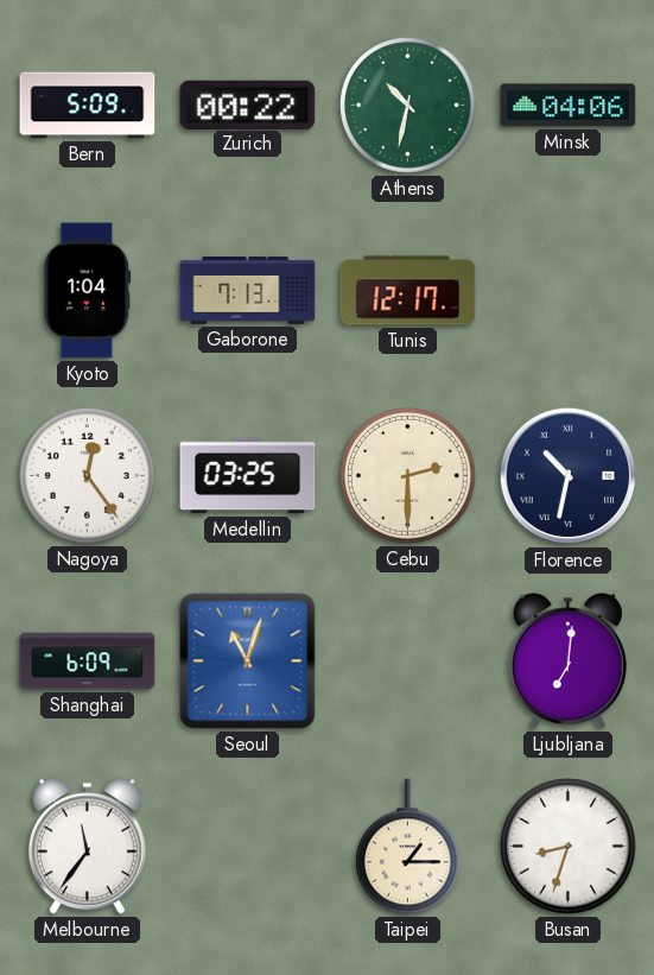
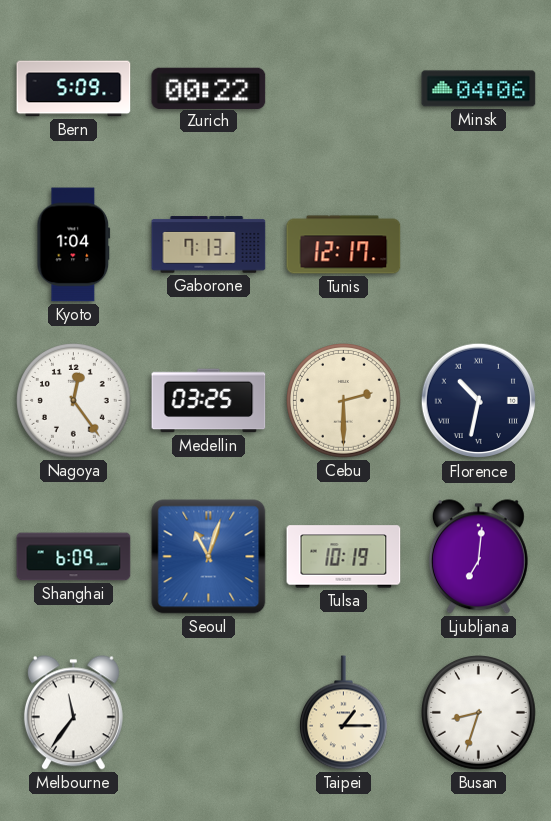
Athens: 10:32 -> none (408, 106)
Tulsa: none -> 10:19 (344, 557)
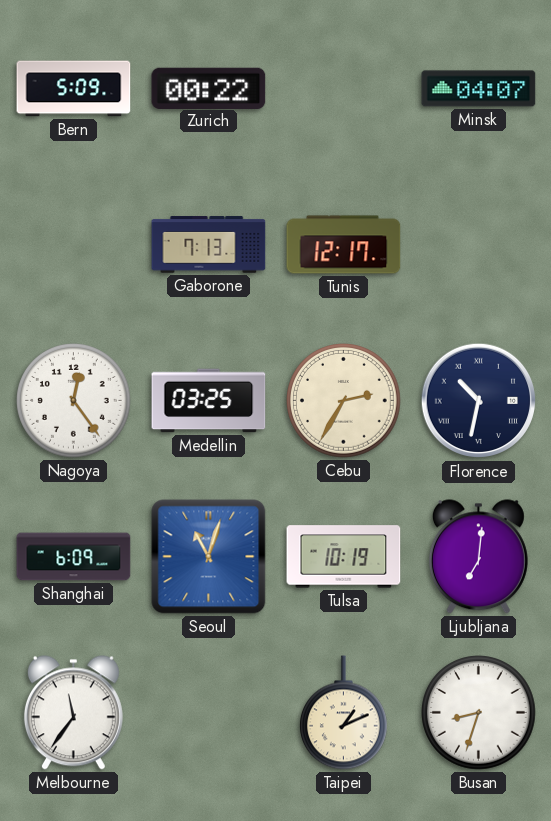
Minsk: 04:06 -> 04:07 (479, 89)
Kyoto: 1:04 -> none (74, 245)
Cebu: 2:30 -> 2:35 (344, 401)
Taipei: 1:15 -> 1:11 (343, 713)
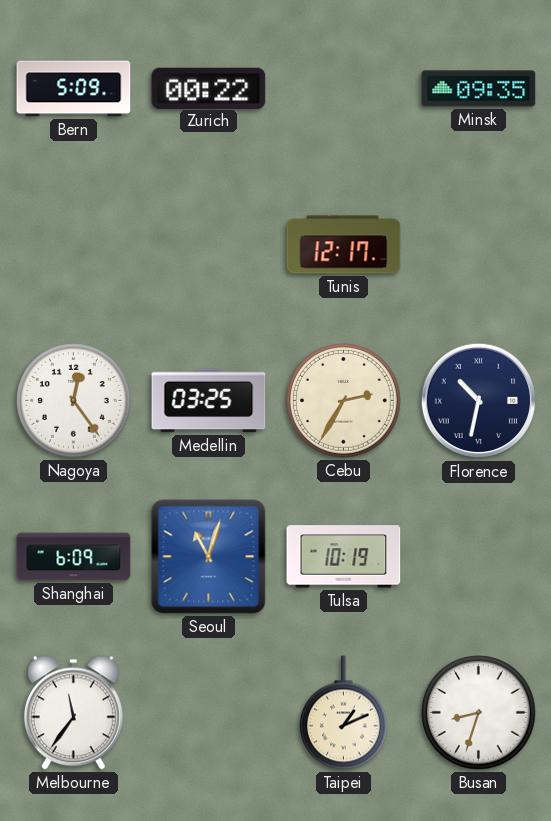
Minsk: 04:07 -> 09:35 (479, 89)
Gaborone: 7:13 -> none (209, 245)
Ljubljana: 7:01 -> none (478, 557)
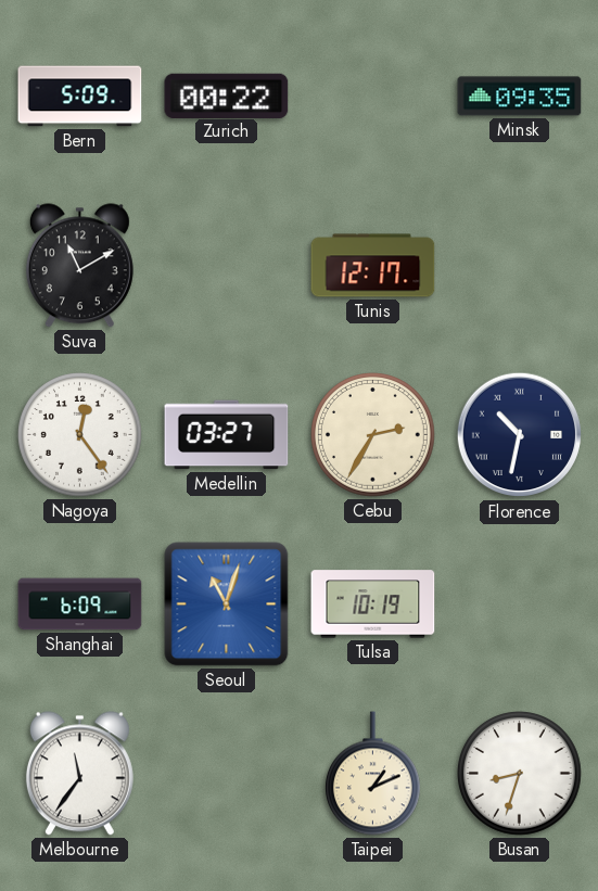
Suva: none -> 11:10 (79, 266)
Medellin: 03:25 -> 03:27 (227, 435)
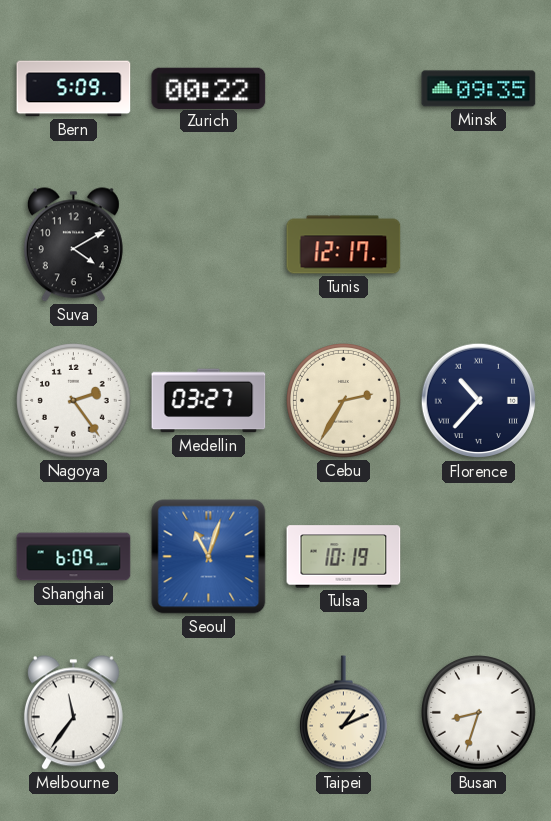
Suva: 11:10 -> 4:10 (73, 245)
Nagoya: 12:24 -> 2:24 (74, 401)
Florence: 10:32 -> 10:37 (479, 401)
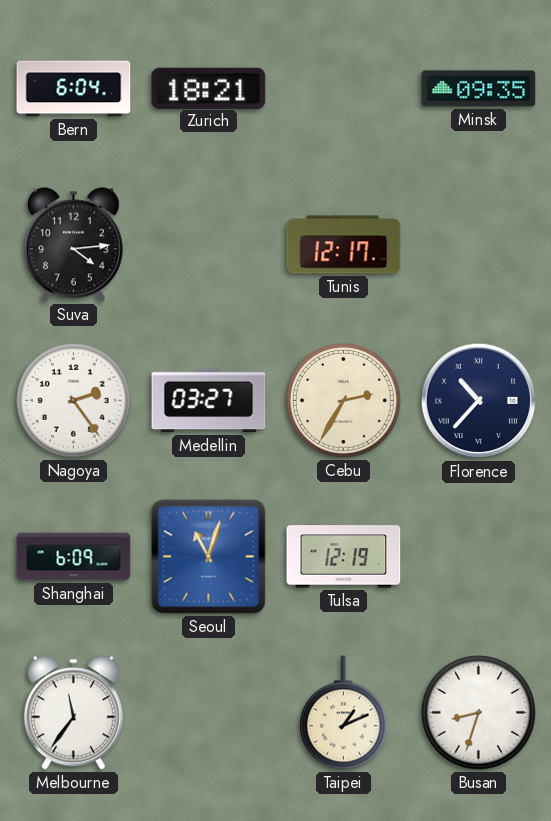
Bern: 5:09 -> 6:04 (74, 89)
Zurich: 00:22 -> 18:21 (209, 88)
Suva: 4:10 -> 4:14 (73, 245)
Tulsa: 10:19 -> 12:19 (344, 557)
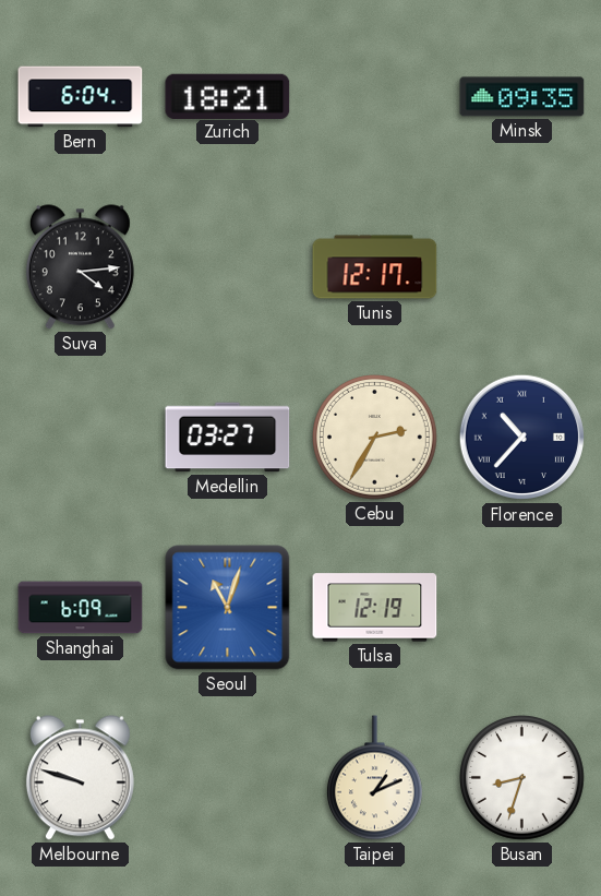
Nagoya: 2:24 -> none (74, 401)
Melbourne: 11:36 -> 9:48 (80, 778)
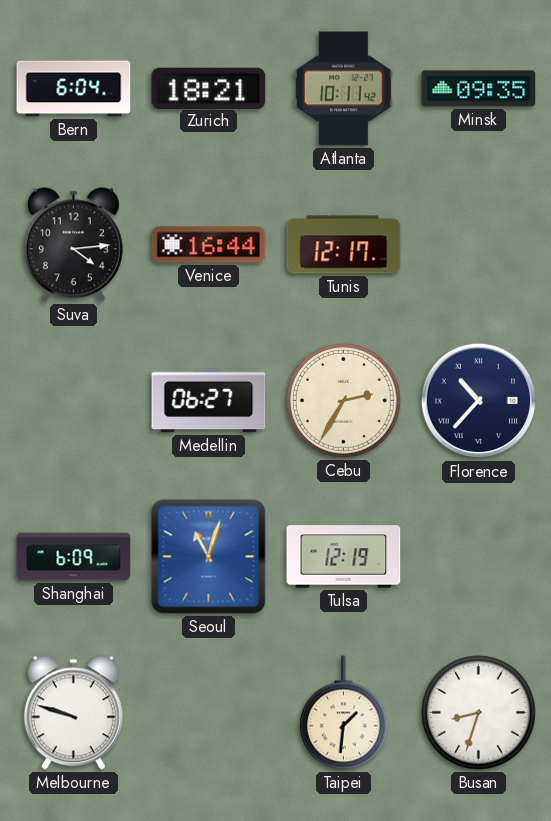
Atlanta: none -> 10:11 (343, 89)
Venice: none -> 16:44 (209, 245)
Medellin: 03:27 -> 06:27 (209, 401)
Taipei: 1:11 -> 1:31 (343, 713)
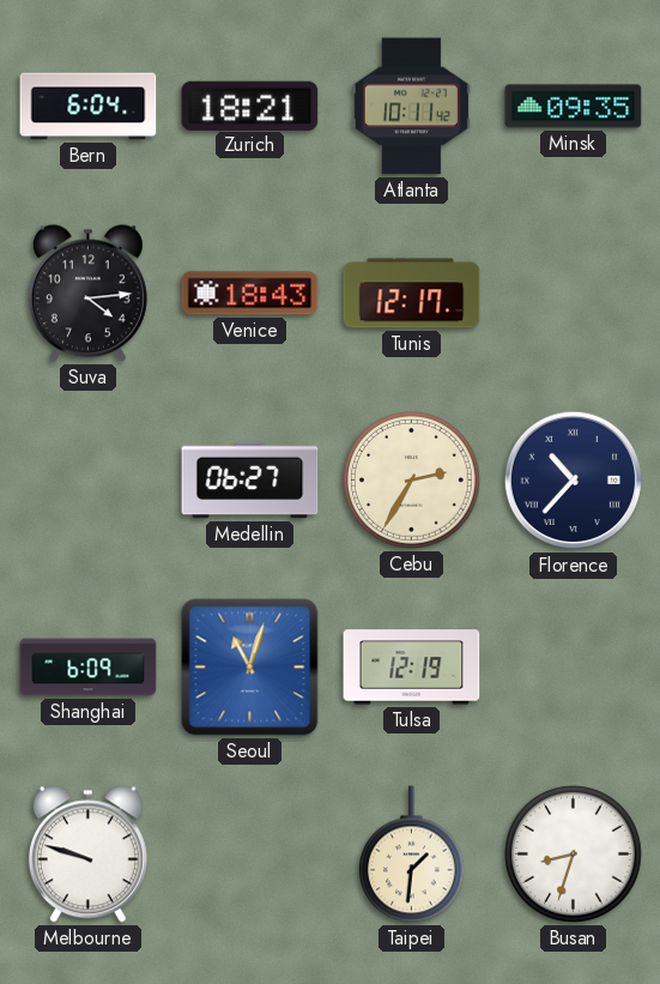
Venice: 16:44 -> 18:43 (250, 294)
